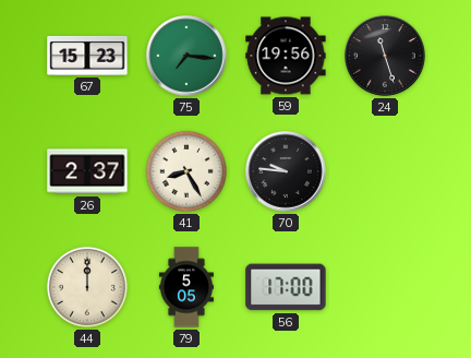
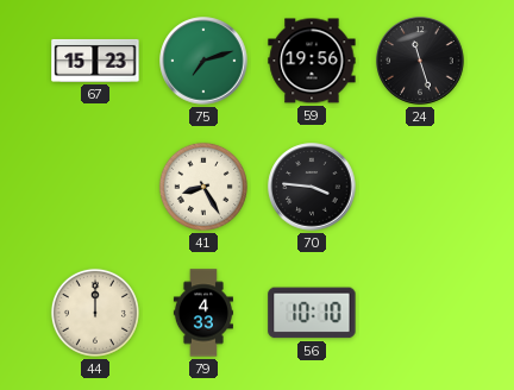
75: 7:16 -> 7:12 (203, 61)
26: 2:37 -> none (87, 171)
70: 9:46 -> 3:46 (312, 187)
79: 5:05 -> 4:33 (203, 313)
56: 17:00 -> 10:10 (312, 313)
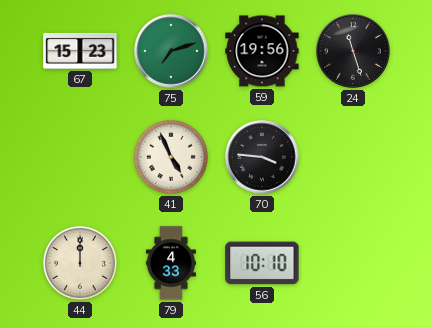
41: 8:25 -> 4:56 (171, 157)
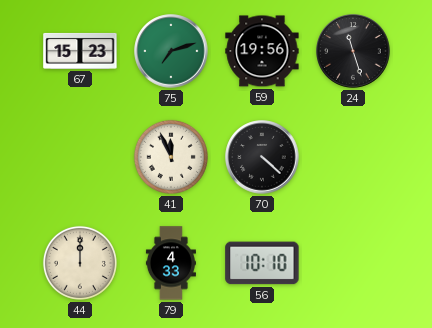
41: 4:56 -> 11:56 (171, 157)
70: 3:46 -> 4:22 (262, 157)
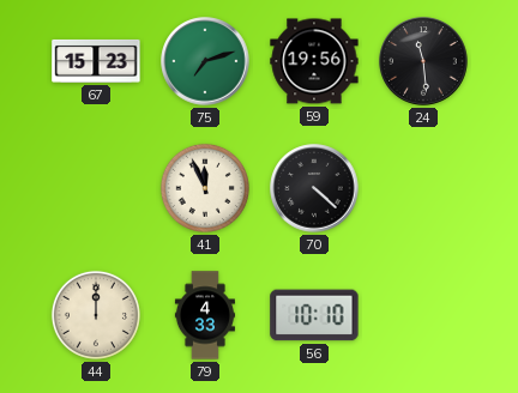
24: 11:27 -> 11:29 (423, 61)
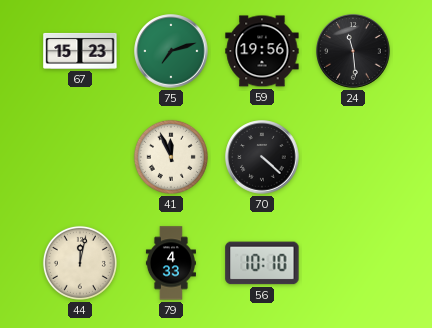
44: 12:00 -> 12:02 (80, 263)
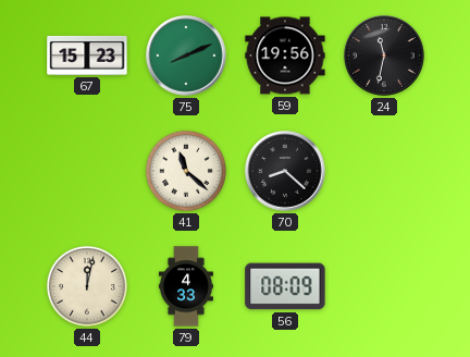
75: 7:12 -> 8:11 (186, 56)
24: 11:29 -> 11:32 (384, 56)
41: 11:56 -> 11:22 (186, 171)
70: 4:22 -> 8:22 (285, 171)
56: 10:10 -> 08:09 (285, 286)
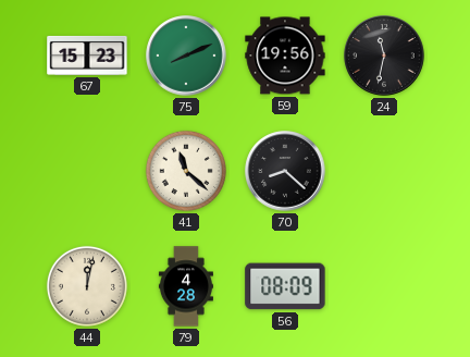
79: 4:33 -> 4:28 (186, 286)
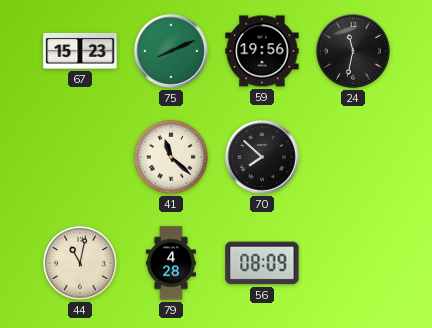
70: 8:22 -> 7:52 (262, 157)
44: 12:02 -> 11:02 (80, 263)
